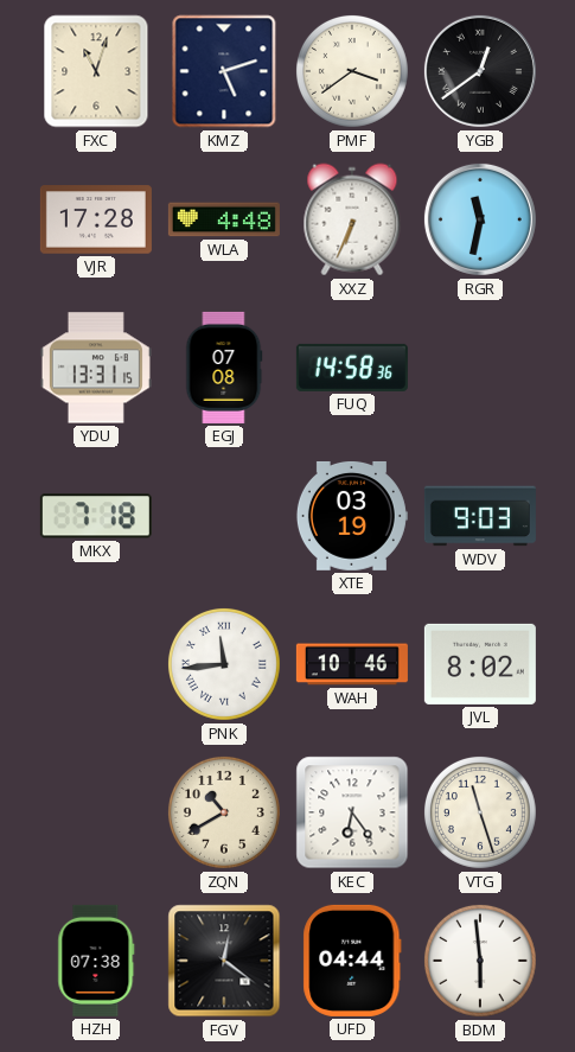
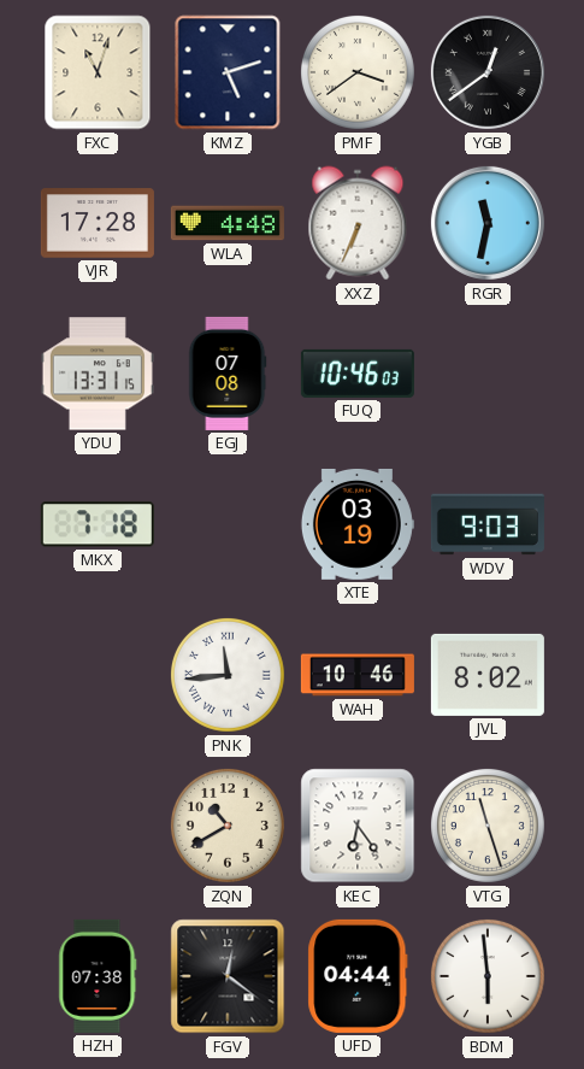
FUQ: 14:58 -> 10:46 (358, 374)
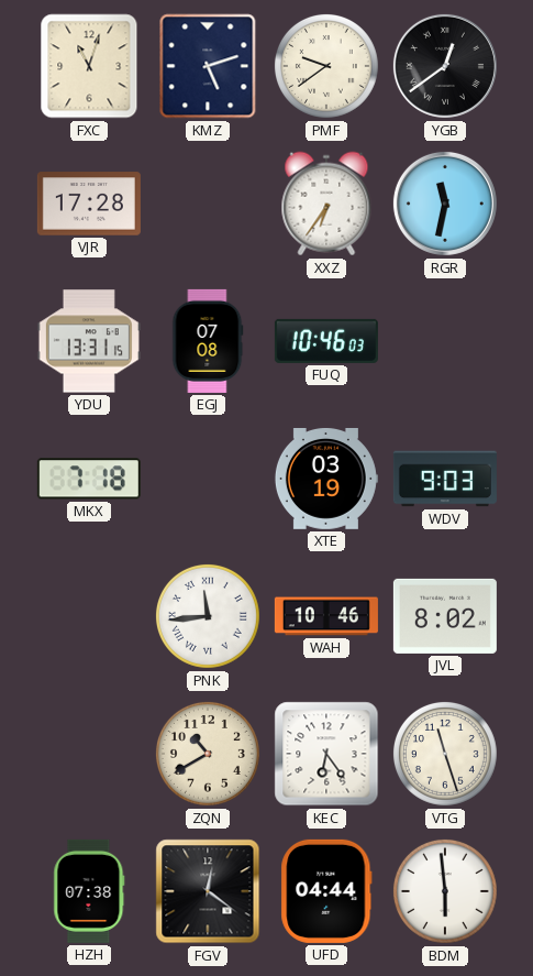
PMF: 3:39 -> 9:39 (326, 66)
WLA: 4:48 -> none (228, 223)
XXZ: 6:34 -> 6:36 (326, 204)
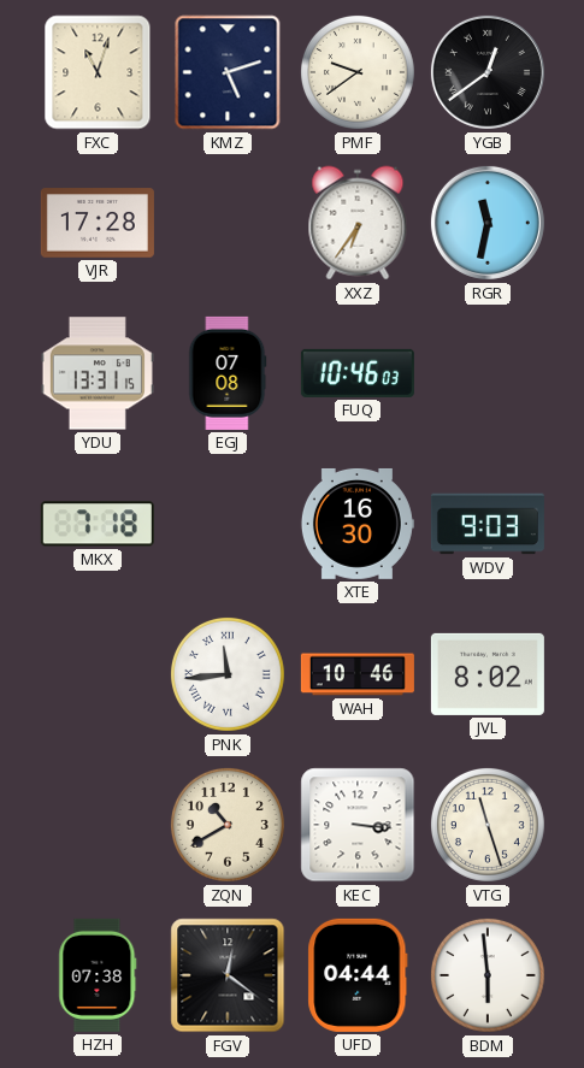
XTE: 03:19 -> 16:30 (356, 524)
KEC: 6:24 -> 3:16 (358, 825)
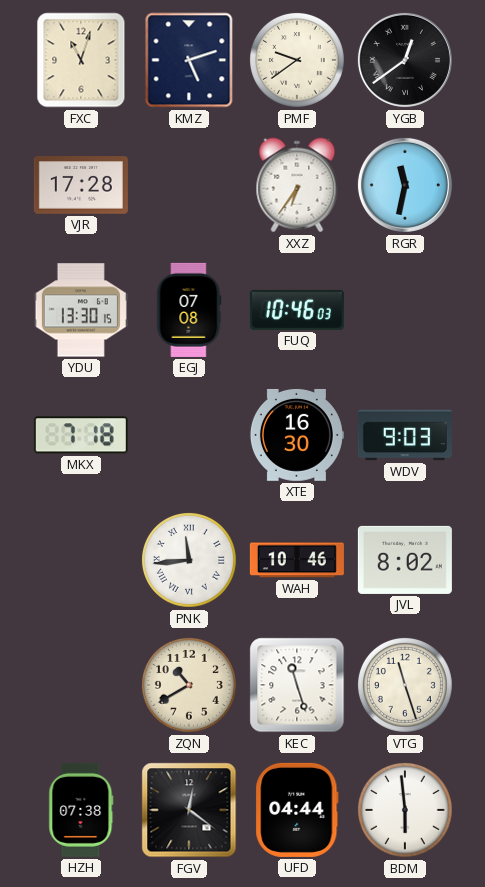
YDU: 13:31 -> 13:30 (81, 310)
KEC: 3:16 -> 11:27 (297, 685)
